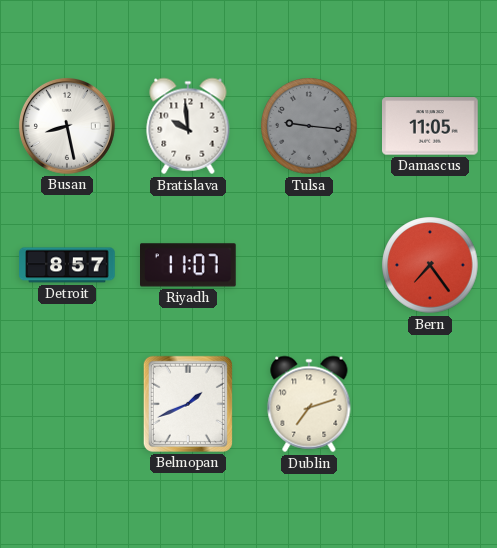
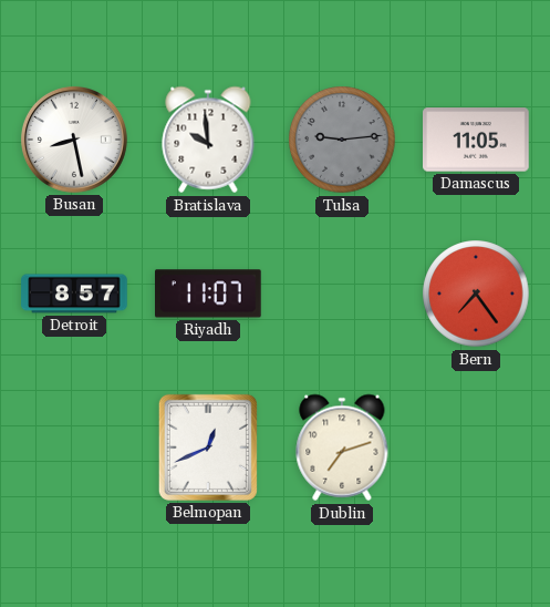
Tulsa: 9:16 -> 9:14 (342, 140)
Belmopan: 1:41 -> 12:41 (208, 447)
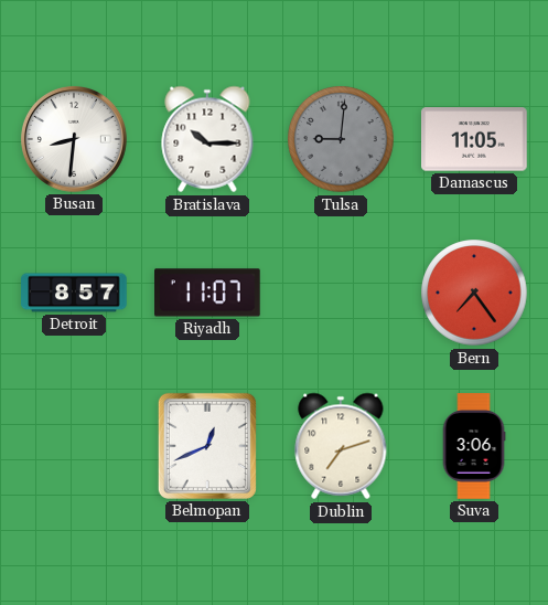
Busan: 8:28 -> 8:31 (74, 139)
Bratislava: 9:59 -> 10:15 (207, 139)
Tulsa: 9:14 -> 9:01 (341, 139)
Suva: none -> 3:06 (474, 446)
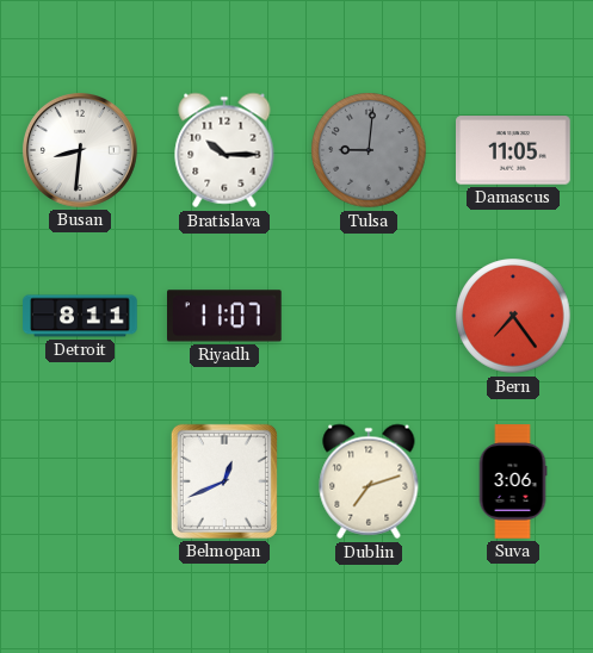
Detroit: 8:57 -> 8:11 (80, 316)
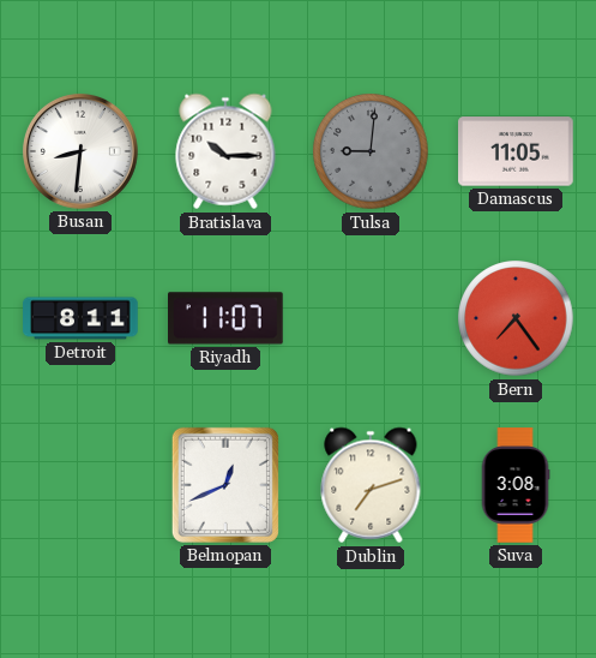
Suva: 3:06 -> 3:08 (516, 485)
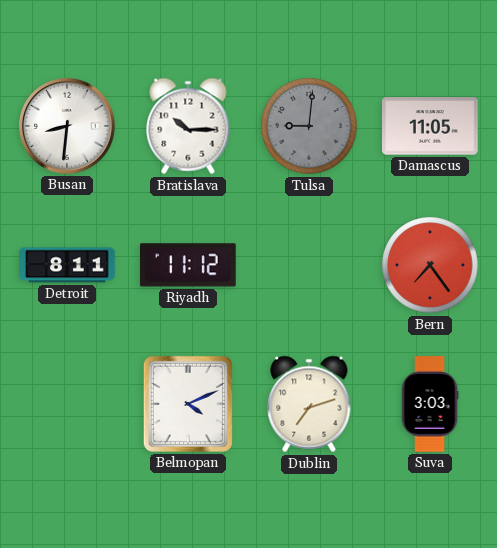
Riyadh: 11:07 -> 11:12 (189, 265)
Belmopan: 12:41 -> 4:11 (188, 404)
Suva: 3:08 -> 3:03 (430, 404)
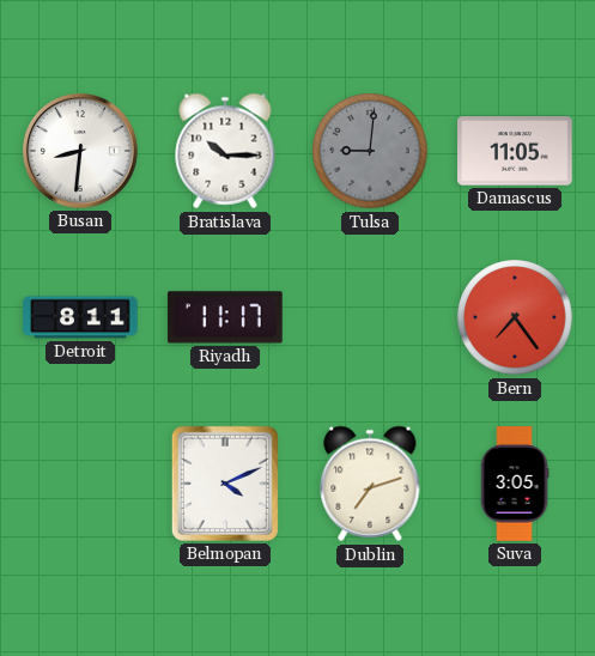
Riyadh: 11:12 -> 11:17 (226, 317)
Suva: 3:03 -> 3:05 (515, 484)
